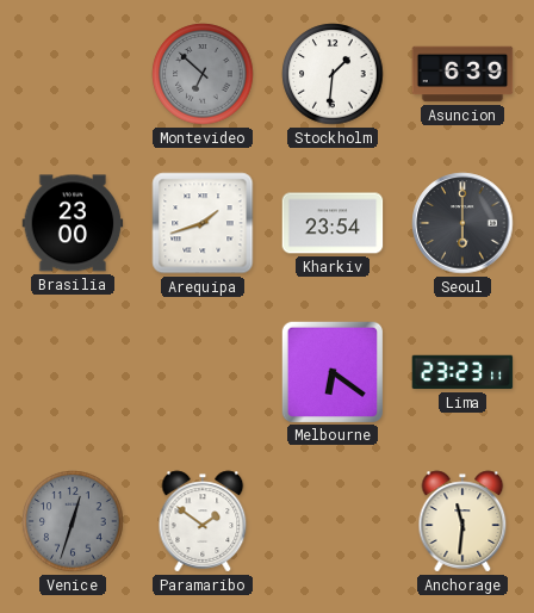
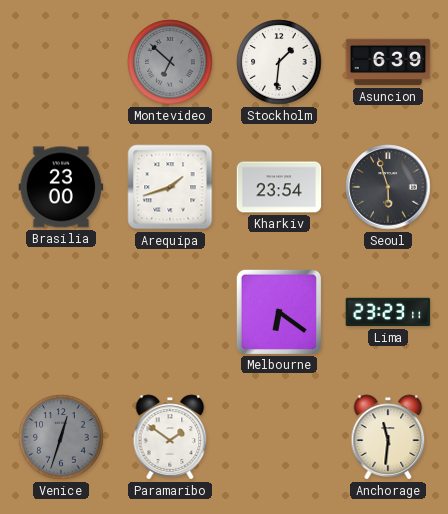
Seoul: 6:00 -> 5:57 (388, 187)
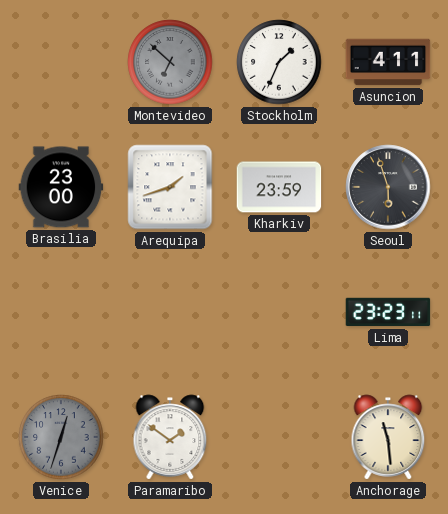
Stockholm: 1:31 -> 1:34 (279, 62)
Asuncion: 6:39 -> 4:11 (388, 62)
Kharkiv: 23:54 -> 23:59 (279, 187)
Melbourne: 6:21 -> none (278, 311)
Anchorage: 11:31 -> 11:29 (388, 437)
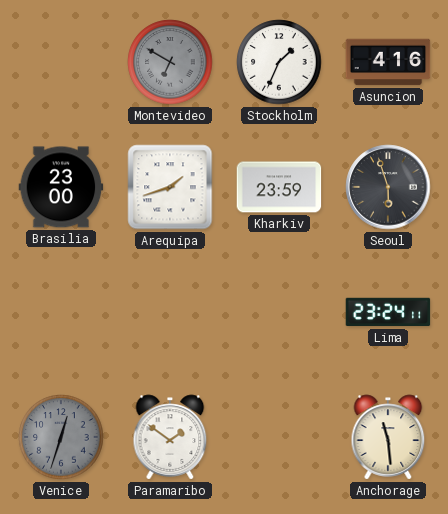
Montevideo: 6:52 -> 6:50 (170, 62)
Asuncion: 4:11 -> 4:16 (388, 62)
Lima: 23:23 -> 23:24 (388, 312)
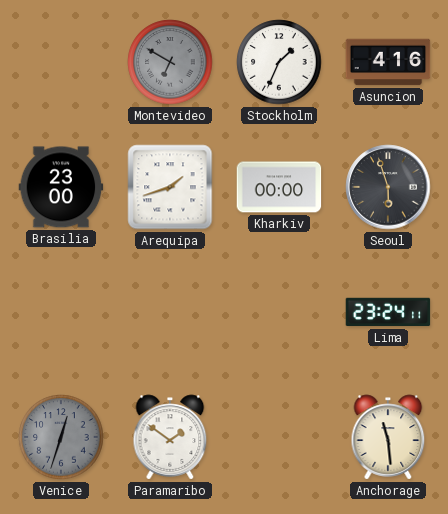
Kharkiv: 23:59 -> 00:00 (279, 187)
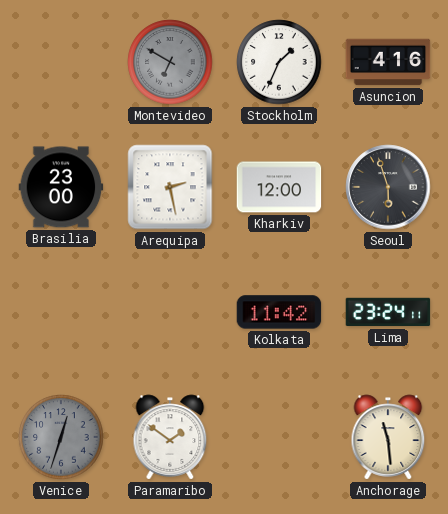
Arequipa: 1:42 -> 2:28 (170, 187)
Kharkiv: 00:00 -> 12:00 (279, 187)
Kolkata: none -> 11:42 (279, 312)
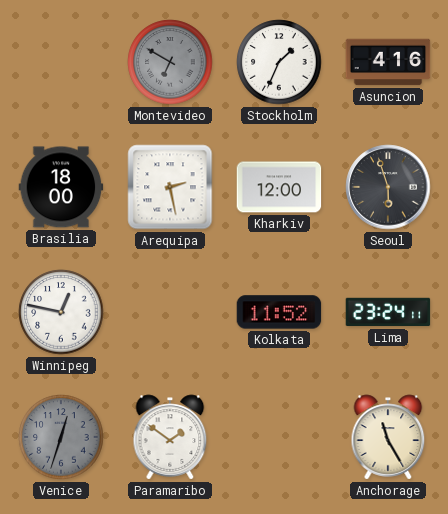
Brasilia: 23:00 -> 18:00 (61, 187)
Winnipeg: none -> 12:47 (61, 312)
Kolkata: 11:42 -> 11:52 (279, 312)
Anchorage: 11:29 -> 11:25 (388, 437)
